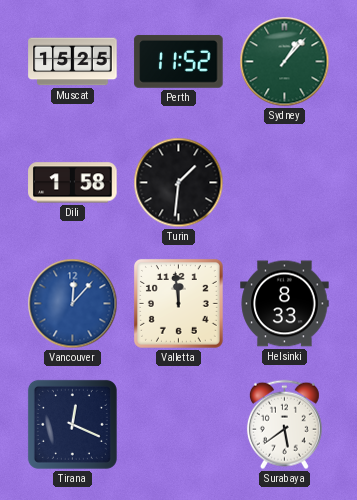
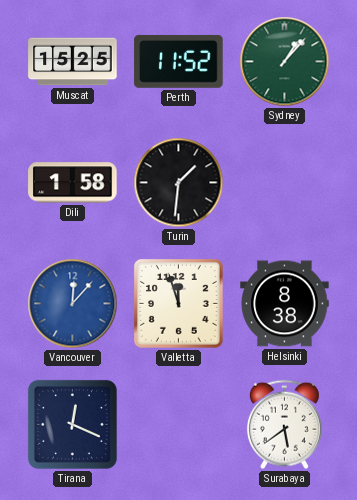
Valletta: 11:59 -> 11:57 (178, 303)
Helsinki: 8:33 -> 8:38 (285, 304)
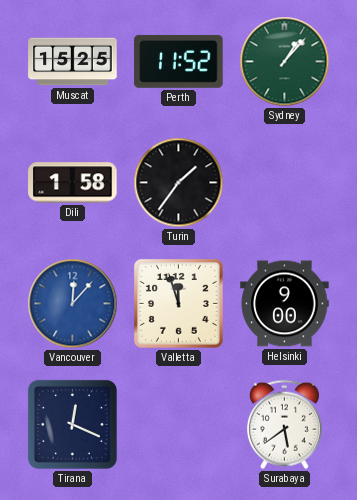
Turin: 1:31 -> 1:36 (179, 183)
Helsinki: 8:38 -> 9:00 (285, 304)
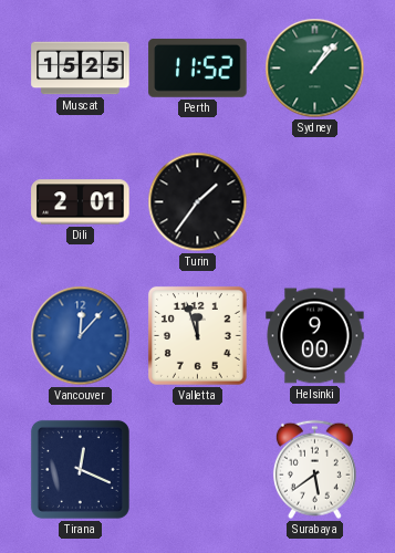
Dili: 1:58 -> 2:01 (81, 202)
